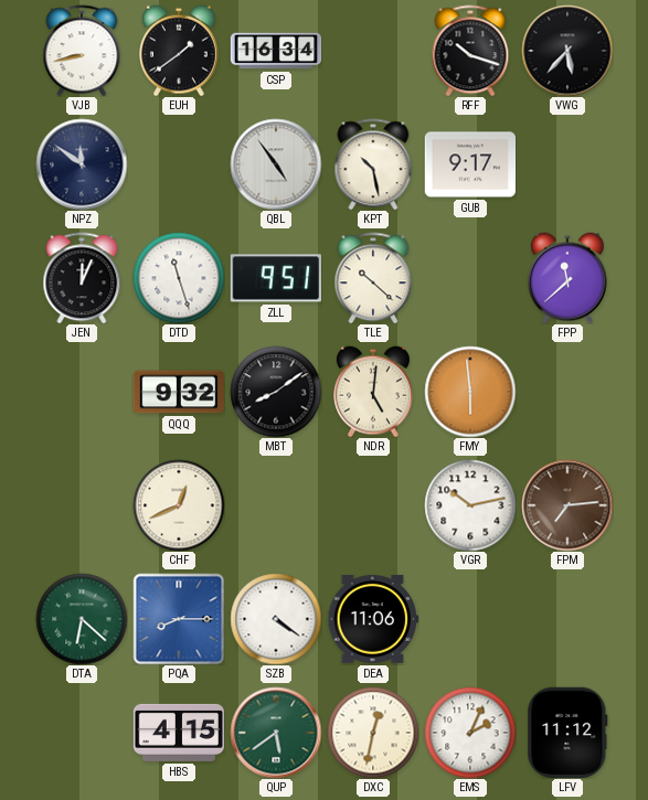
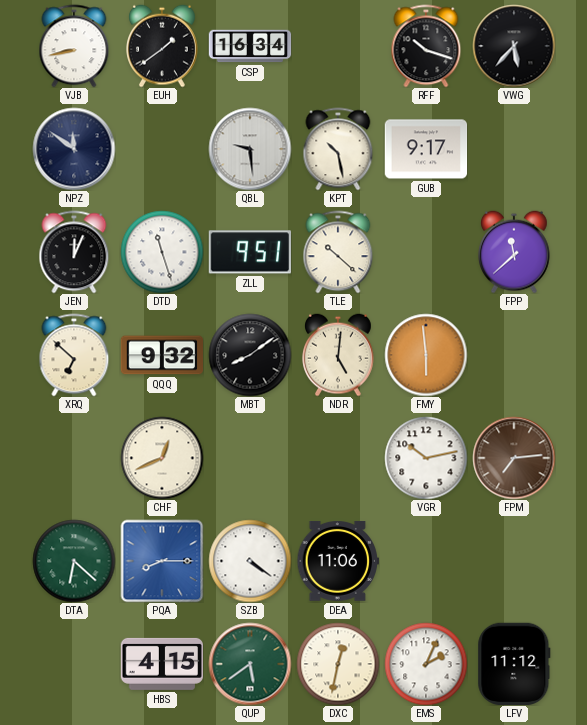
QBL: 4:54 -> 9:29 (250, 149)
XRQ: none -> 6:52 (74, 355)
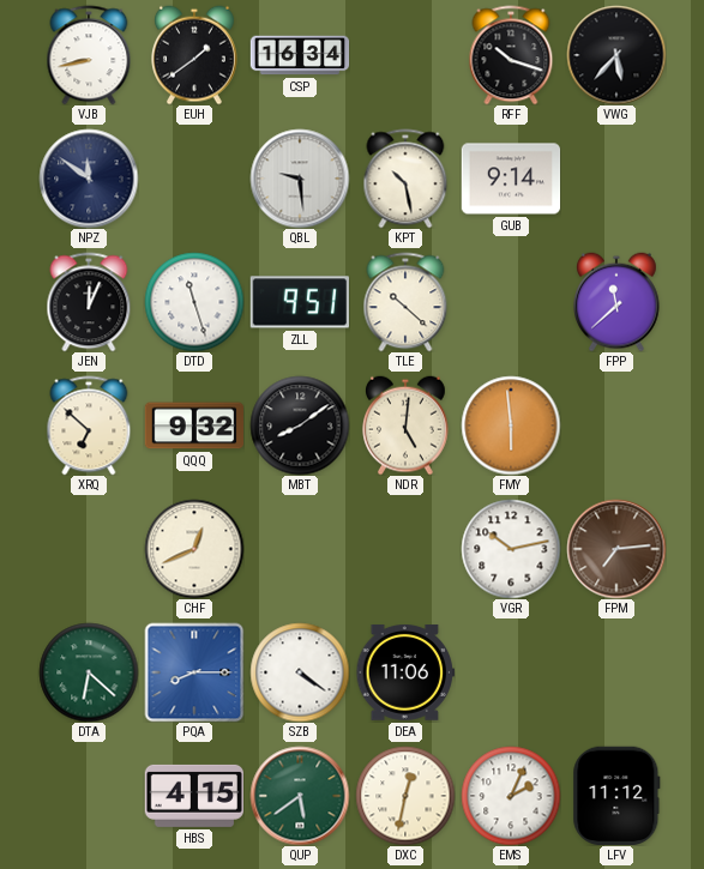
GUB: 9:17 -> 9:14 (511, 179)
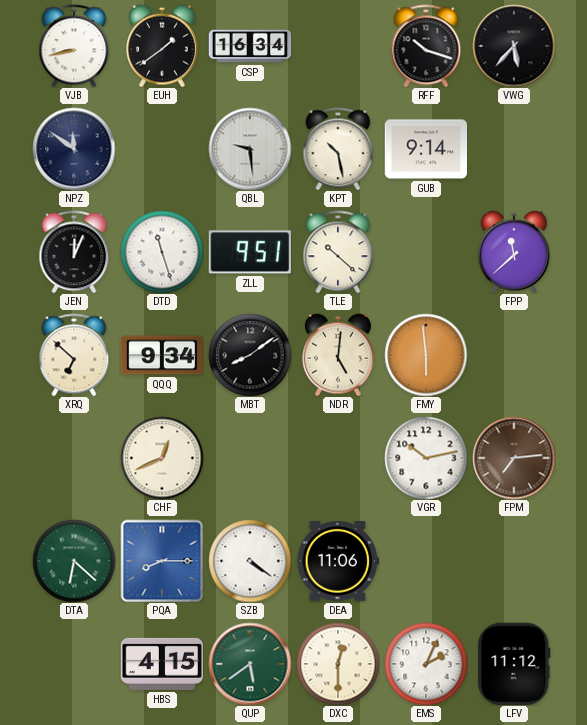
QQQ: 9:32 -> 9:34 (161, 355)
DXC: 12:32 -> 12:30 (338, 664)
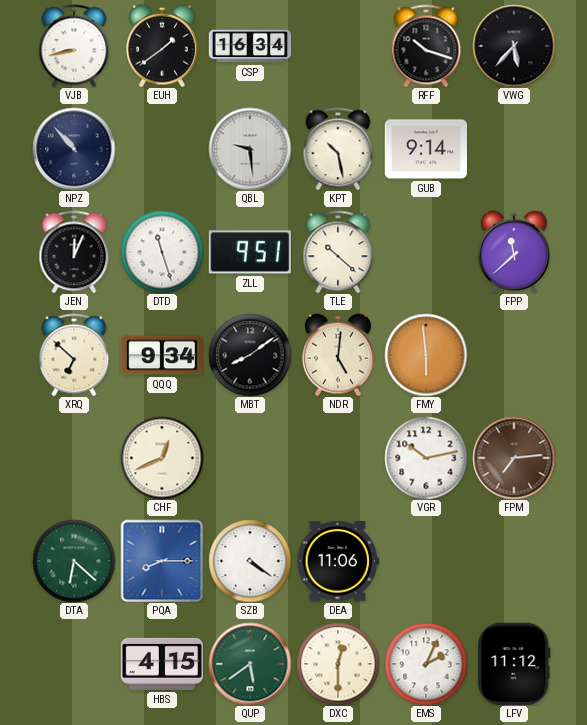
NPZ: 11:51 -> 10:53 (74, 149)
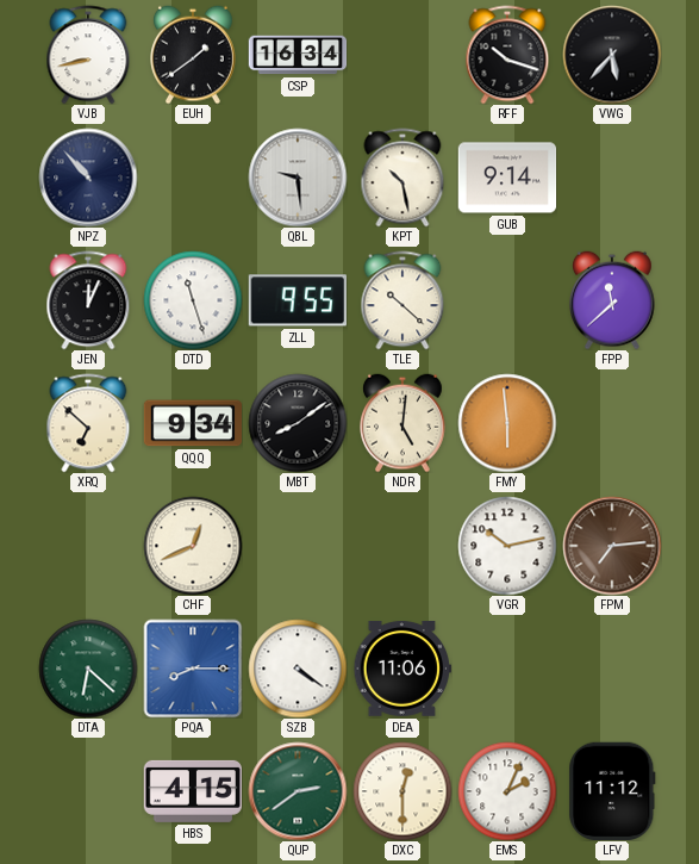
ZLL: 9:51 -> 9:55 (297, 300)
QUP: 5:39 -> 2:39 (298, 791)
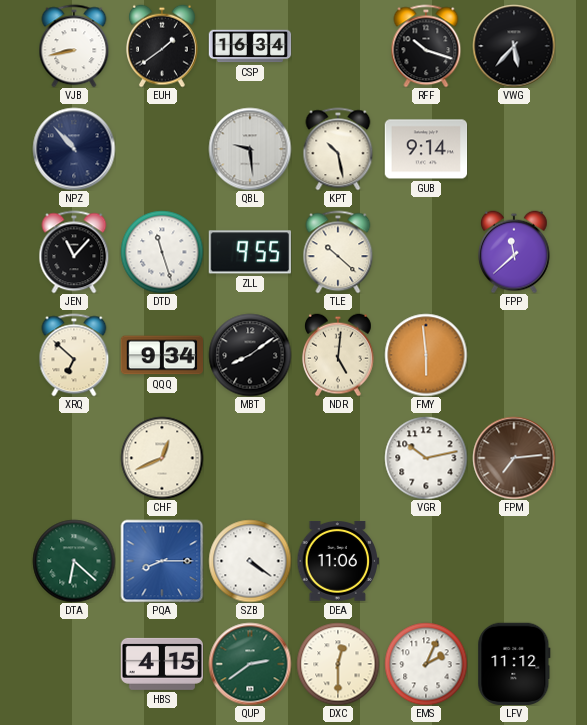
JEN: 12:04 -> 11:07 (74, 252)
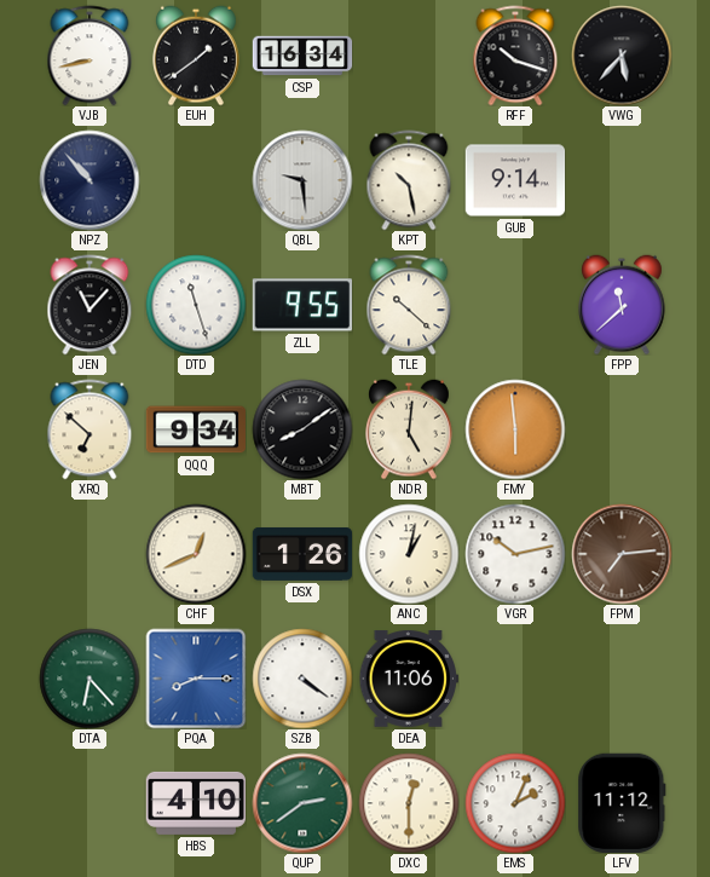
DSX: none -> 1:26 (302, 554)
ANC: none -> 1:02 (409, 554)
DTA: 6:22 -> 6:23 (90, 679)
HBS: 4:15 -> 4:10 (195, 803)
